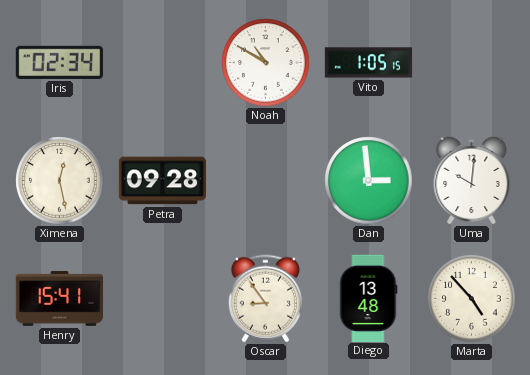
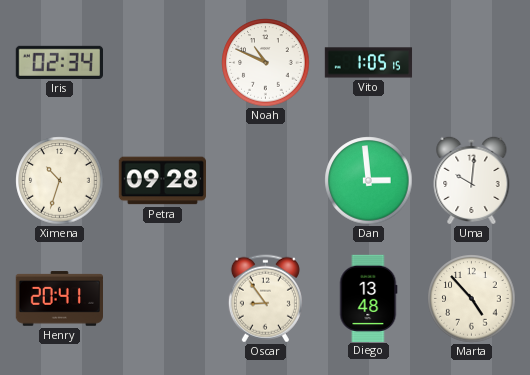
Noah: 10:50 -> 10:49 (266, 63)
Ximena: 12:28 -> 10:33 (60, 181)
Henry: 15:41 -> 20:41 (59, 299)
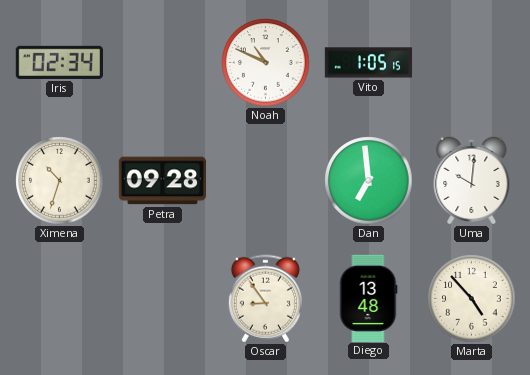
Dan: 2:59 -> 6:59 (369, 181)
Henry: 20:41 -> none (59, 299)
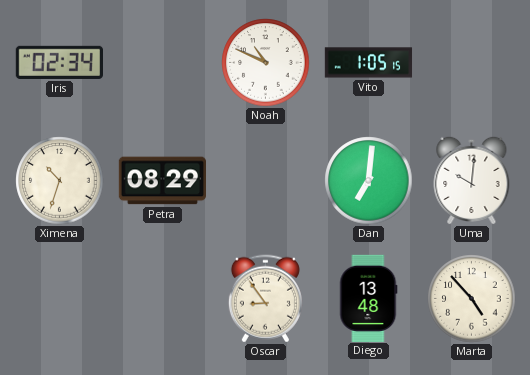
Petra: 09:28 -> 08:29 (163, 181)
Dan: 6:59 -> 7:01 (369, 181)
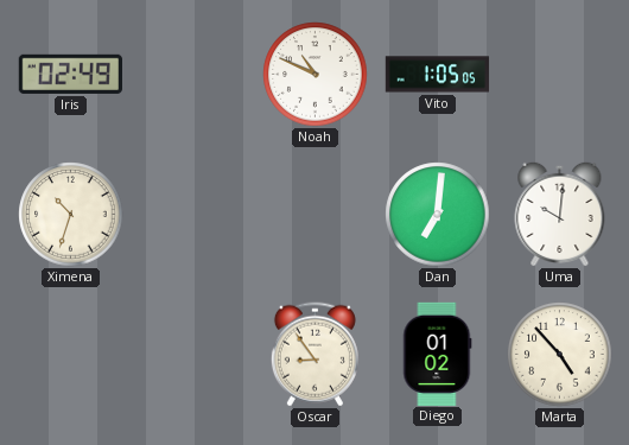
Iris: 02:34 -> 02:49 (70, 74)
Vito: 1:05:15 -> 1:05:05 (438, 75)
Petra: 08:29 -> none (163, 181)
Diego: 13:48 -> 01:02 (438, 354)
